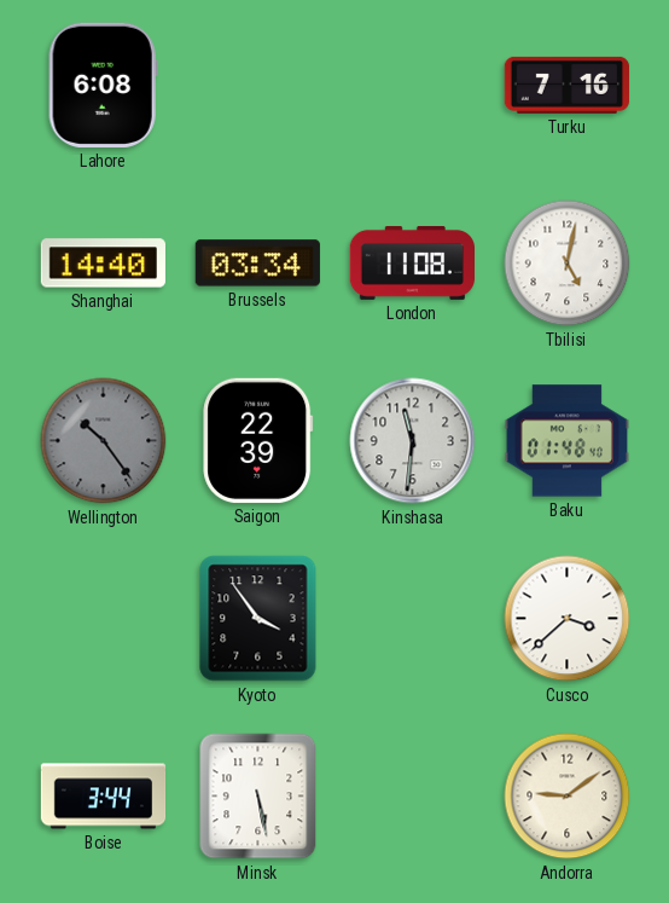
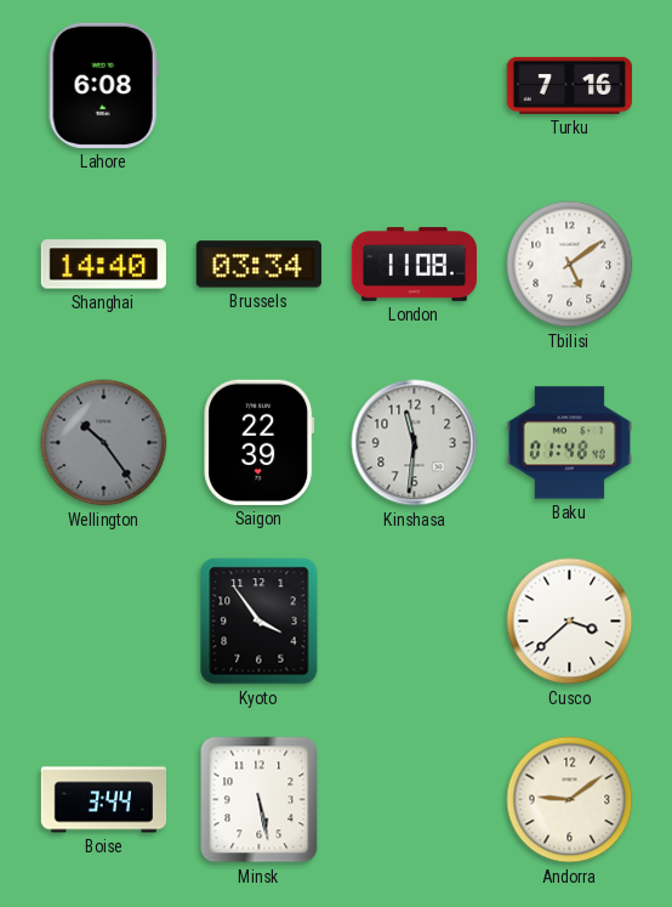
Tbilisi: 5:02 -> 5:09 (570, 265)
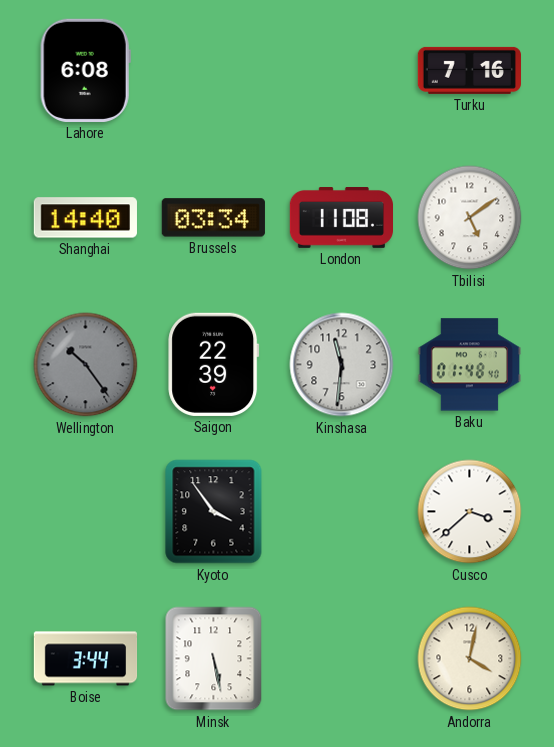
Andorra: 9:09 -> 4:02 (470, 659)
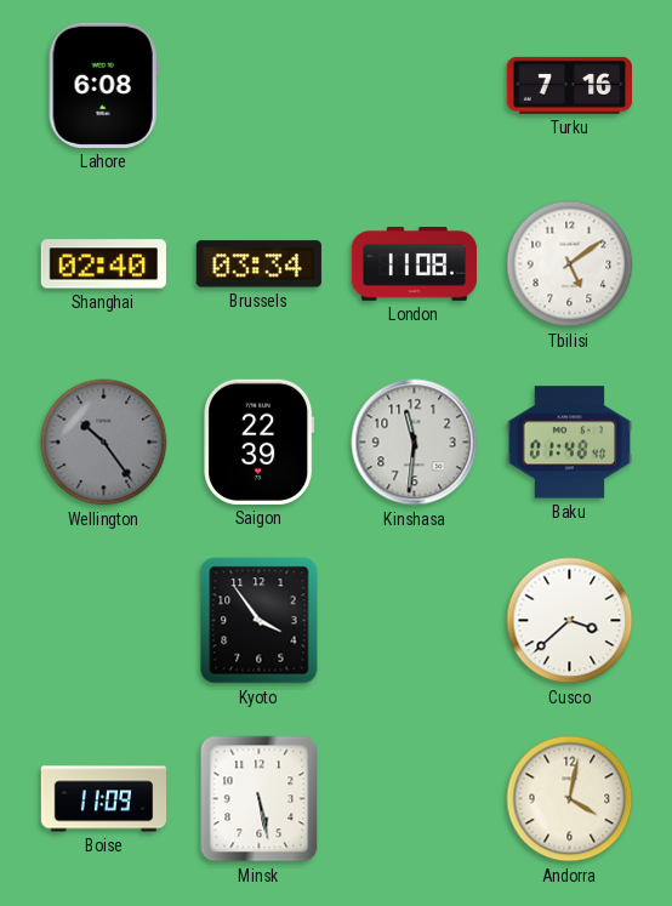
Shanghai: 14:40 -> 02:40 (103, 264)
Boise: 3:44 -> 11:09 (104, 799)
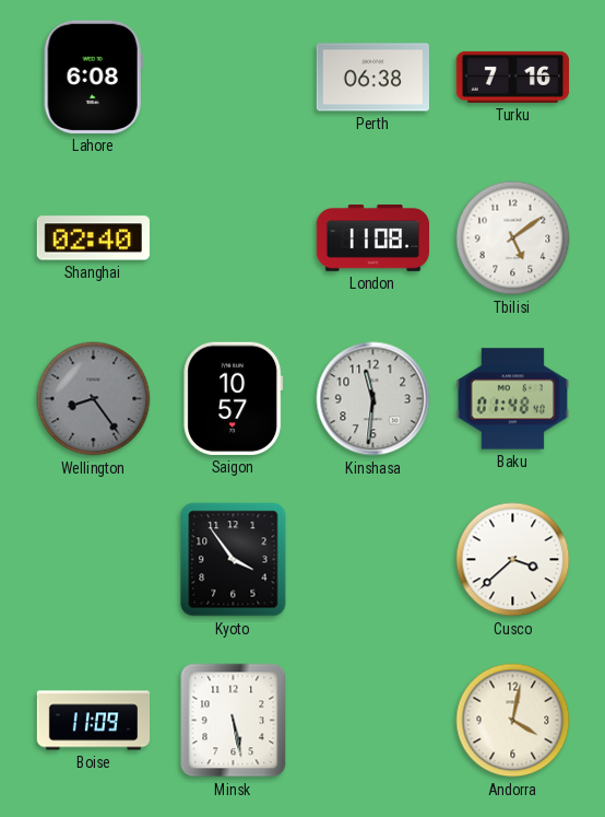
Perth: none -> 06:38 (372, 78)
Brussels: 03:34 -> none (258, 264)
Wellington: 10:24 -> 8:24 (94, 399)
Saigon: 22:39 -> 10:57 (234, 398)
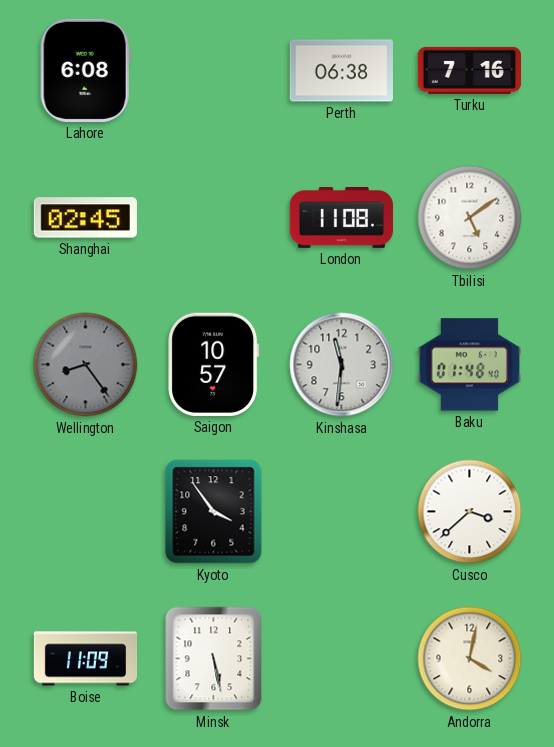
Shanghai: 02:40 -> 02:45 (85, 218)
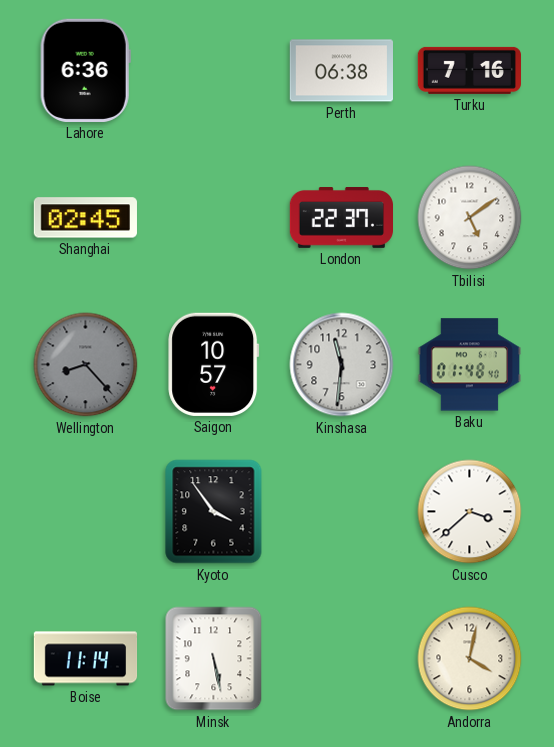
Lahore: 6:08 -> 6:36 (85, 70)
London: 11:08 -> 22:37 (341, 218)
Wellington: 8:24 -> 8:23 (86, 365)
Boise: 11:09 -> 11:14 (86, 659)
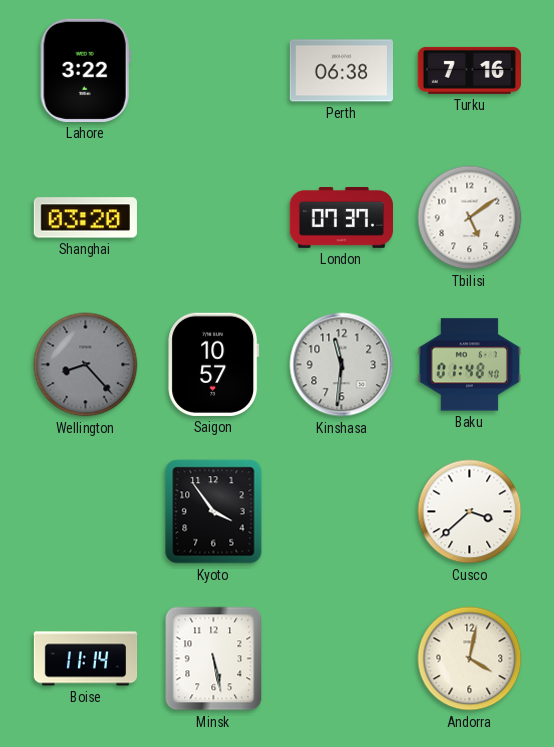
Lahore: 6:36 -> 3:22 (85, 70)
Shanghai: 02:45 -> 03:20 (85, 218)
London: 22:37 -> 07:37 (341, 218)
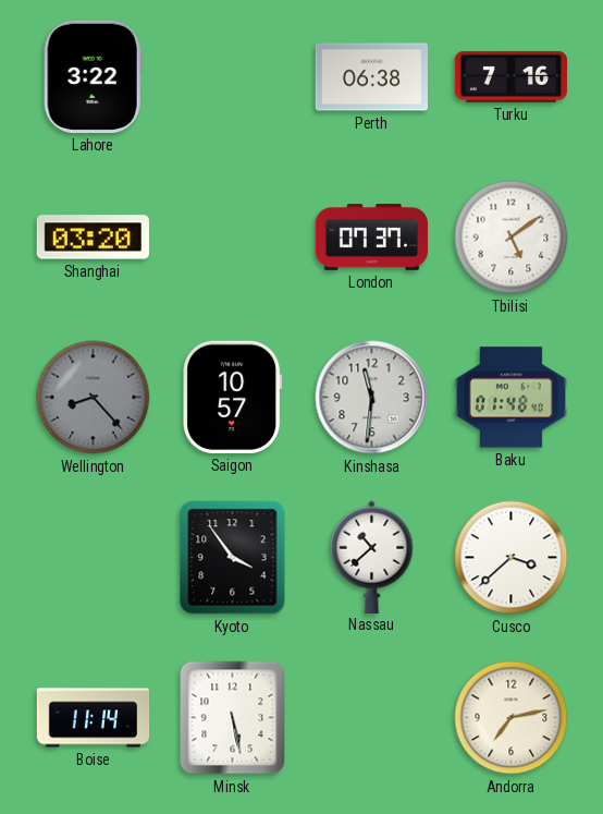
Nassau: none -> 10:38 (372, 557)
Andorra: 4:02 -> 7:13 (512, 718)
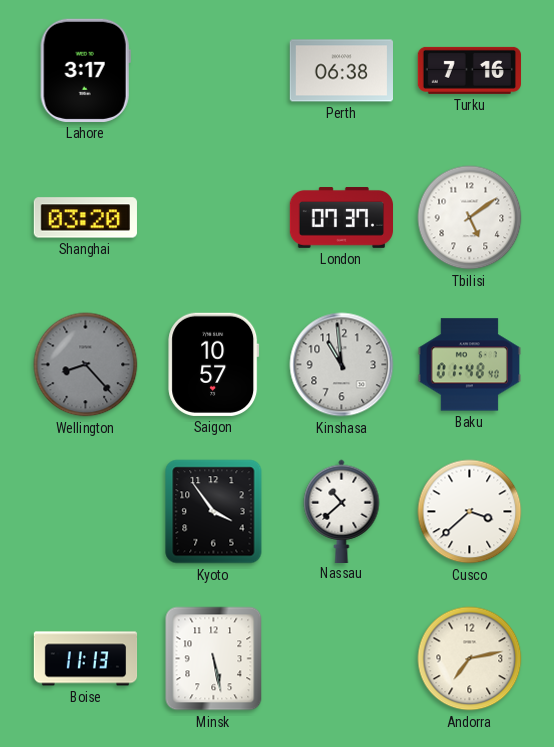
Lahore: 3:22 -> 3:17 (85, 70)
Kinshasa: 11:31 -> 10:59 (342, 365)
Boise: 11:14 -> 11:13 (86, 659)
